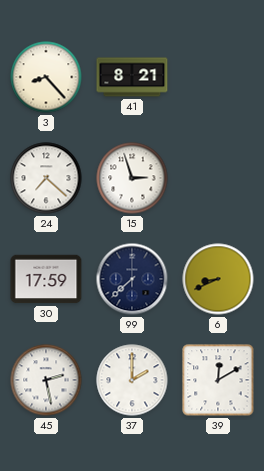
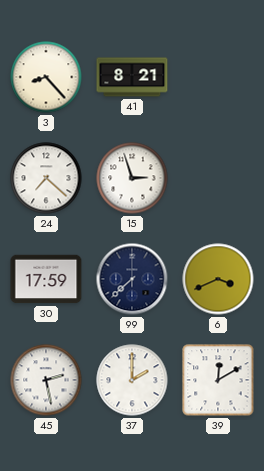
6: 8:41 -> 3:41 (218, 279)
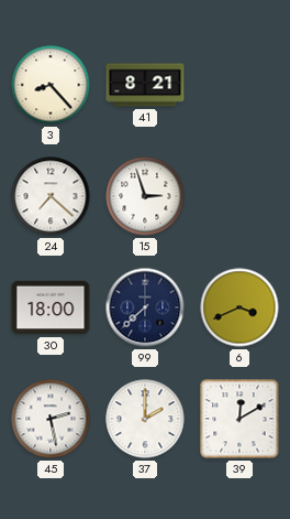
30: 17:59 -> 18:00 (51, 307)
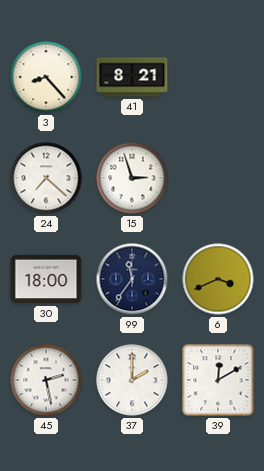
99: 7:38 -> 11:36 (132, 279)
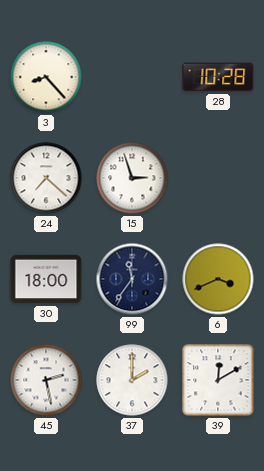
41: 8:21 -> none (132, 77)
28: none -> 10:28 (218, 77)
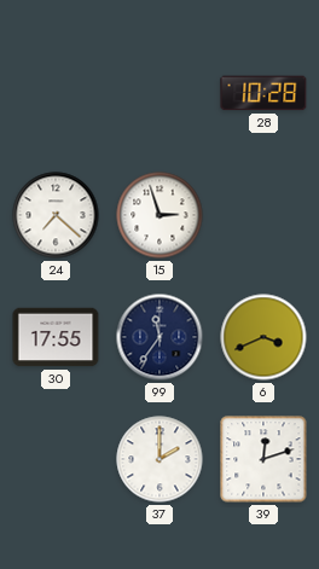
3: 8:23 -> none (46, 77)
30: 18:00 -> 17:55 (56, 337)
45: 2:28 -> none (46, 380)
39: 12:10 -> 12:12 (263, 459)
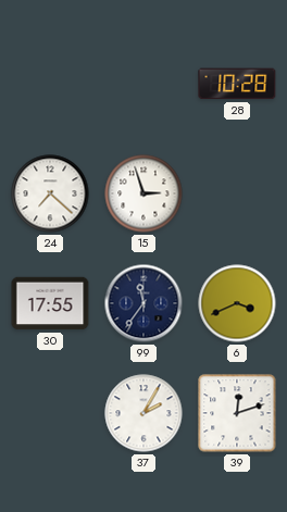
37: 2:00 -> 2:05 (143, 413)
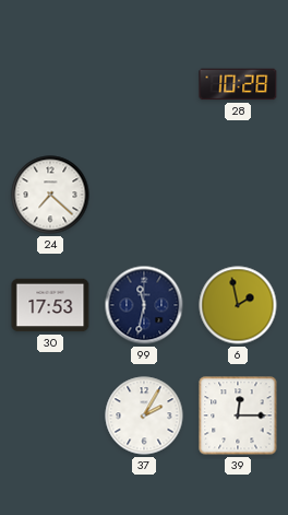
15: 2:57 -> none (143, 193)
30: 17:55 -> 17:53 (50, 305)
99: 11:36 -> 11:32 (144, 305)
6: 3:41 -> 1:58 (238, 305)
39: 12:12 -> 12:15 (238, 415)
